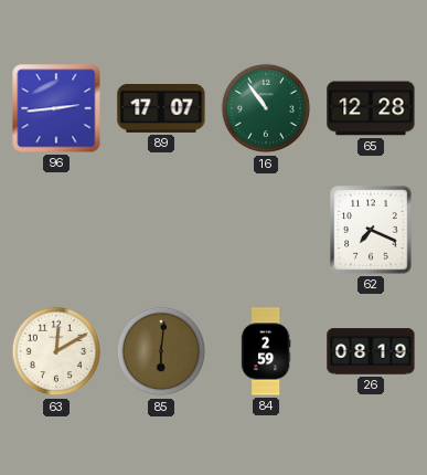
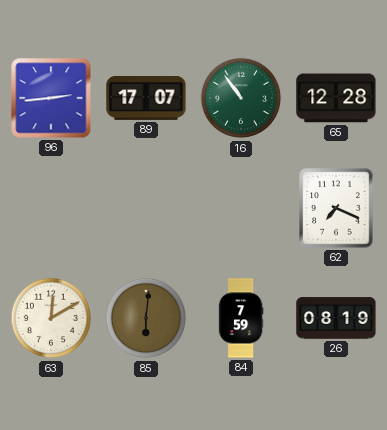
84: 2:59 -> 7:59 (241, 318)
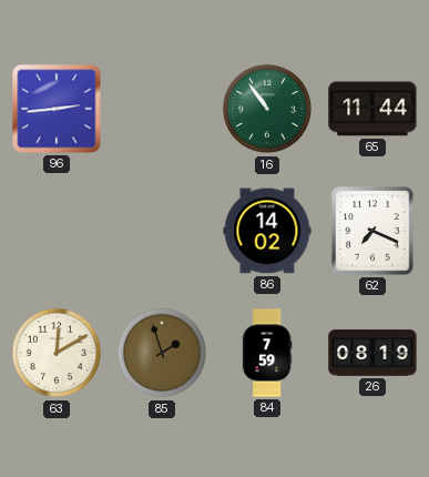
89: 17:07 -> none (146, 98)
65: 12:28 -> 11:44 (372, 109)
86: none -> 14:02 (267, 231)
85: 6:01 -> 1:57 (162, 353)
